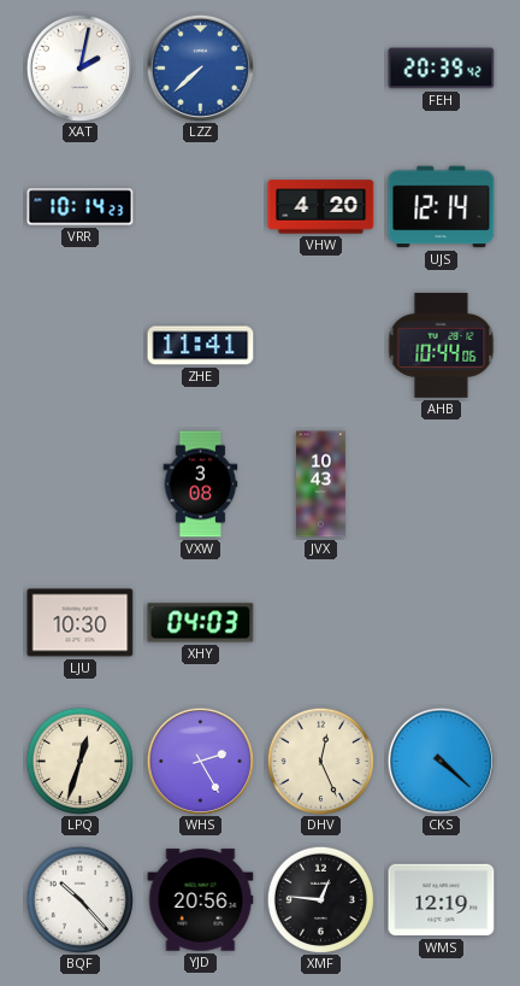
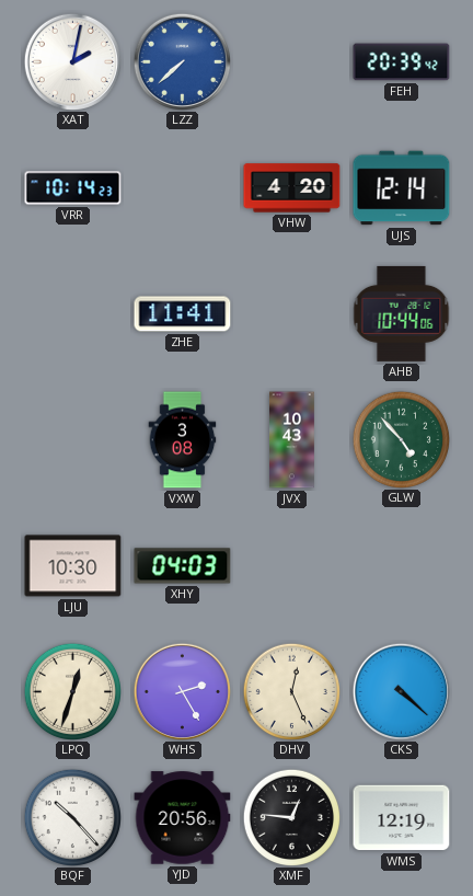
GLW: none -> 4:53 (401, 439)
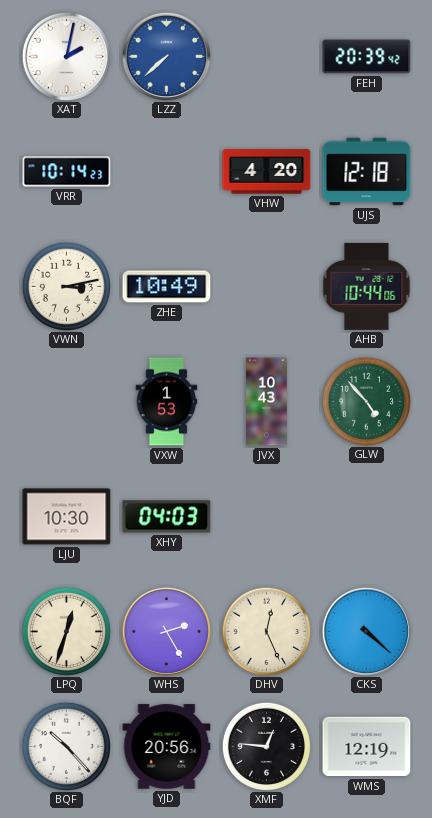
UJS: 12:14 -> 12:18 (367, 172)
VWN: none -> 3:13 (66, 286)
ZHE: 11:41 -> 10:49 (167, 287)
VXW: 3:08 -> 1:53 (167, 402)
